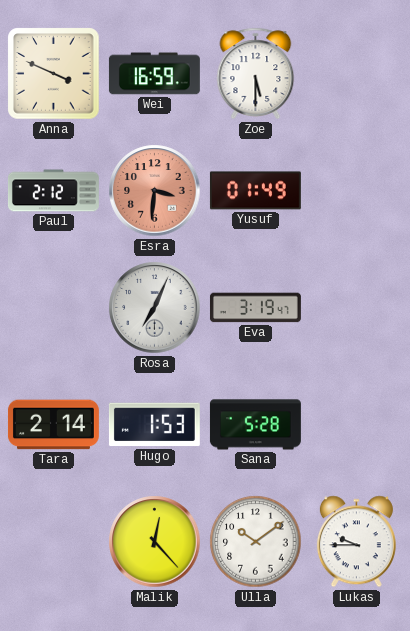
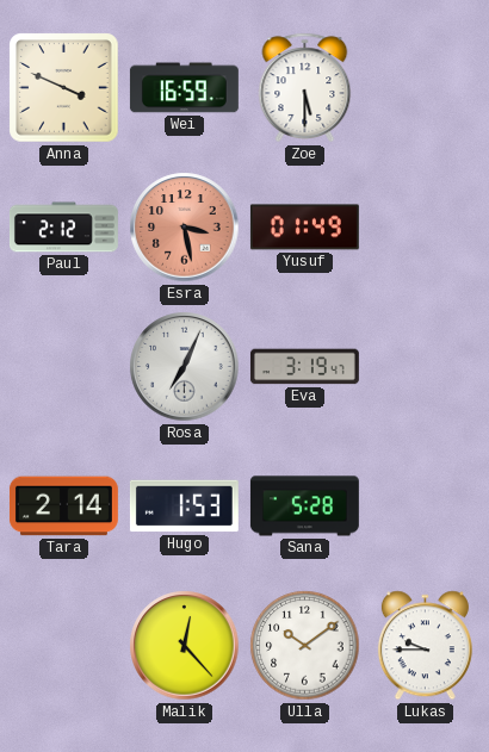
Esra: 3:31 -> 3:28 (185, 228)
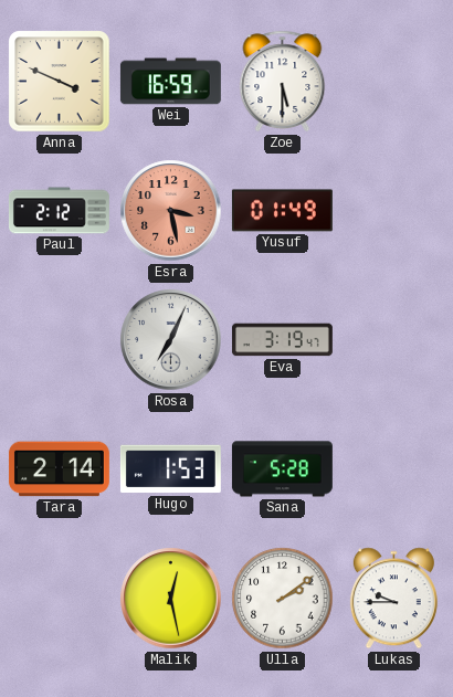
Malik: 12:23 -> 12:28 (171, 599)
Ulla: 10:09 -> 2:09 (283, 599)
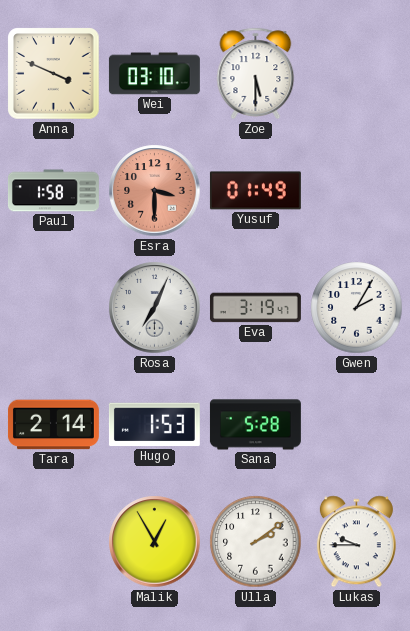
Wei: 16:59 -> 03:10 (154, 74)
Paul: 2:12 -> 1:58 (53, 191)
Esra: 3:28 -> 3:30 (155, 191)
Gwen: none -> 2:05 (357, 308)
Malik: 12:28 -> 12:55 (155, 542)
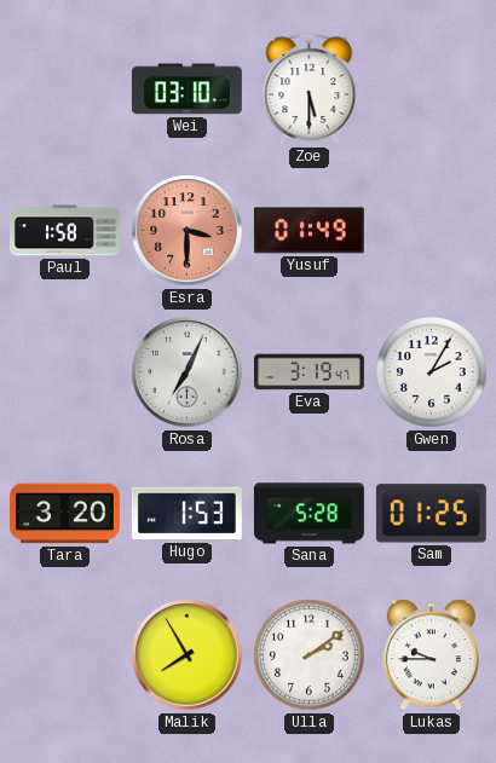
Anna: 3:49 -> none (54, 74)
Tara: 2:14 -> 3:20 (64, 514)
Sam: none -> 01:25 (431, 514)
Malik: 12:55 -> 7:55 (188, 655)
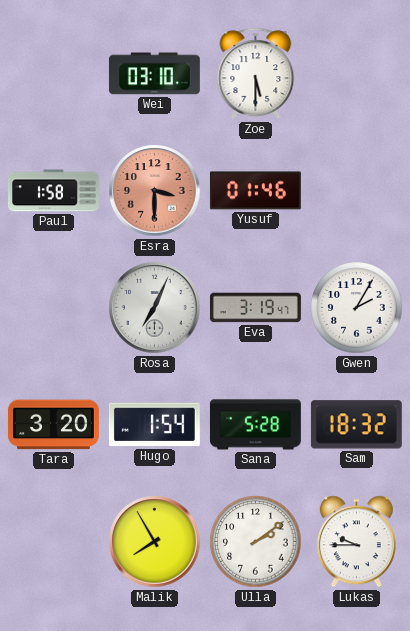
Yusuf: 01:49 -> 01:46 (255, 191)
Hugo: 1:53 -> 1:54 (154, 425)
Sam: 01:25 -> 18:32 (356, 425)
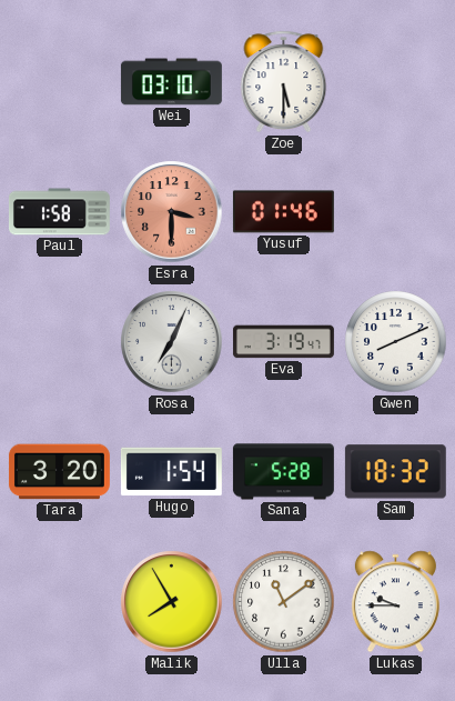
Gwen: 2:05 -> 8:11 (396, 342)
Ulla: 2:09 -> 11:09 (284, 602)
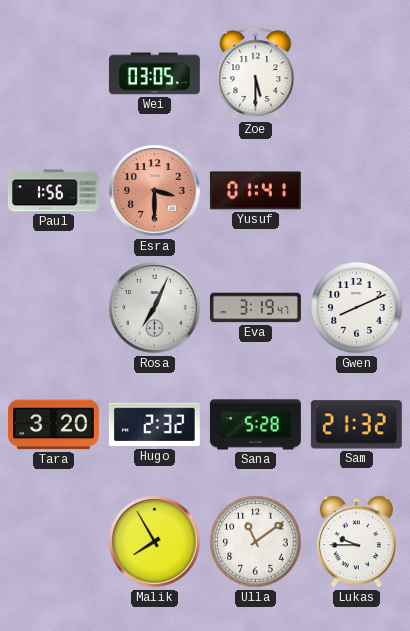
Wei: 03:10 -> 03:05 (154, 74)
Paul: 1:58 -> 1:56 (53, 191)
Yusuf: 01:46 -> 01:41 (255, 191)
Hugo: 1:54 -> 2:32 (154, 425)
Sam: 18:32 -> 21:32 (356, 425)
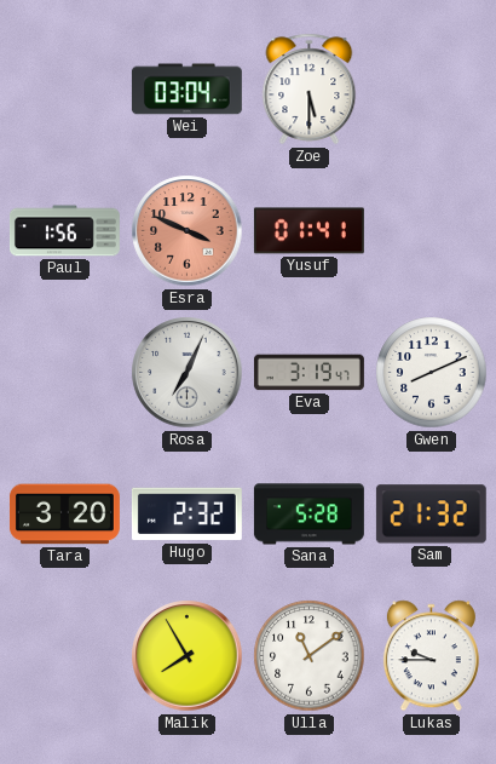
Wei: 03:05 -> 03:04 (186, 90)
Esra: 3:30 -> 3:49 (188, 231)
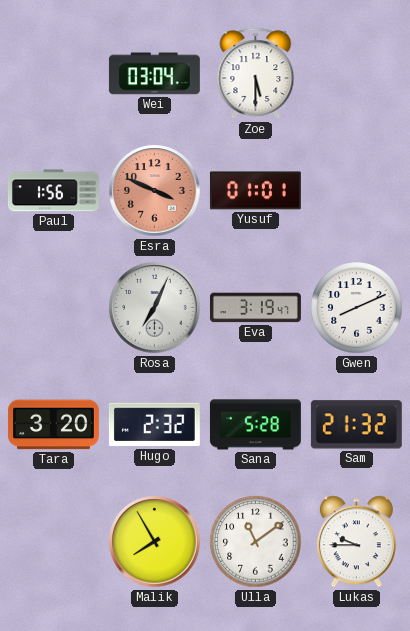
Yusuf: 01:41 -> 01:01 (255, 191)
